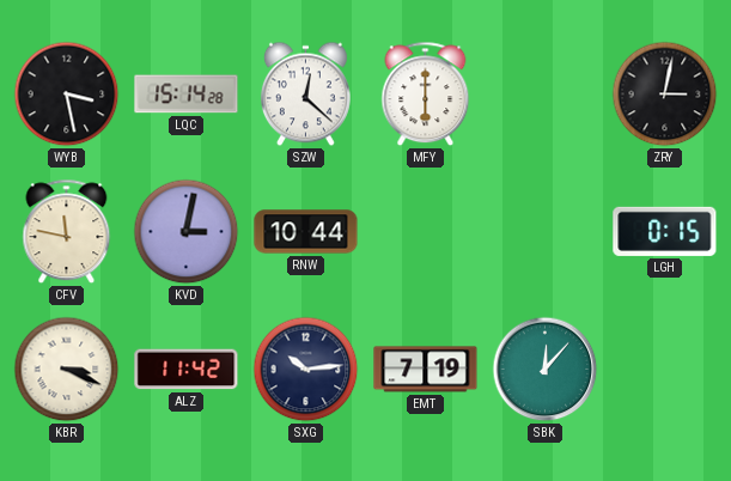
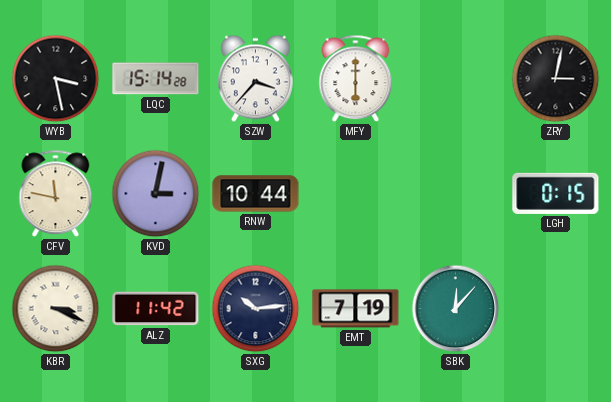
SZW: 12:22 -> 3:37 (255, 79)
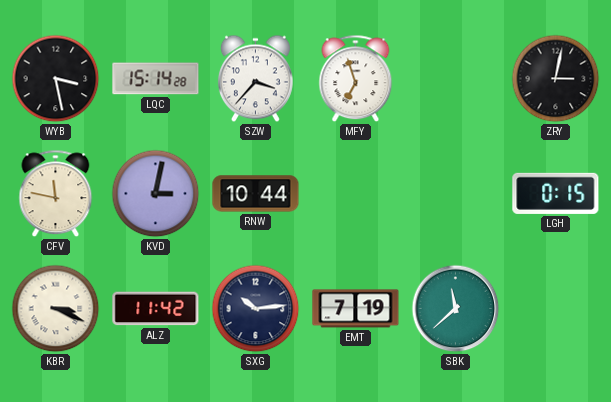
MFY: 6:00 -> 6:57 (356, 79)
SBK: 12:07 -> 11:38 (456, 309)
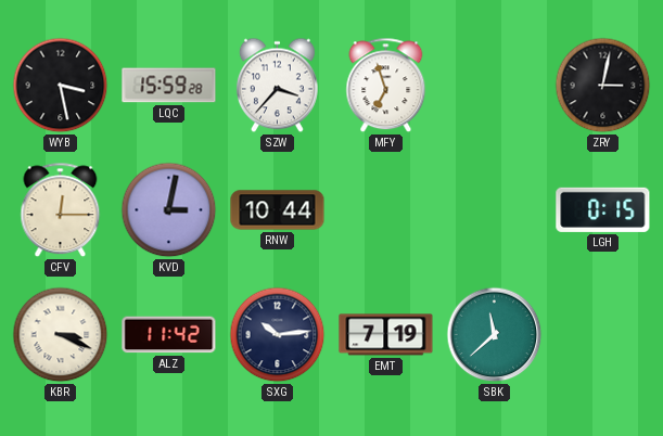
LQC: 15:14 -> 15:59 (169, 86)
CFV: 11:47 -> 12:15 (61, 210)
